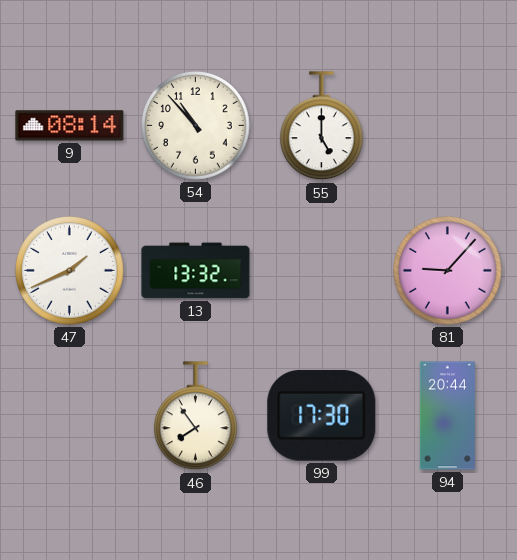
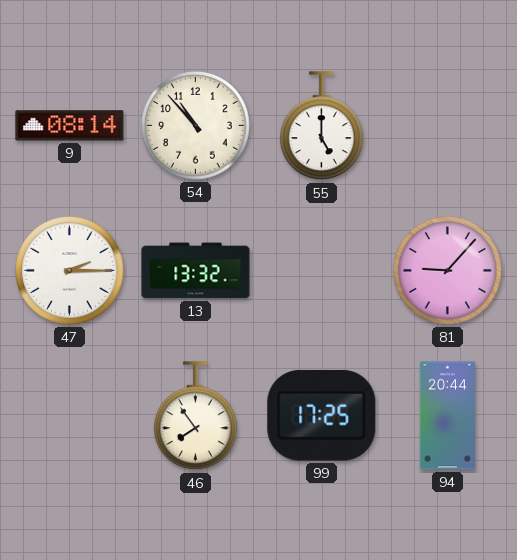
47: 1:41 -> 2:15 (70, 271)
99: 17:30 -> 17:25 (322, 416)
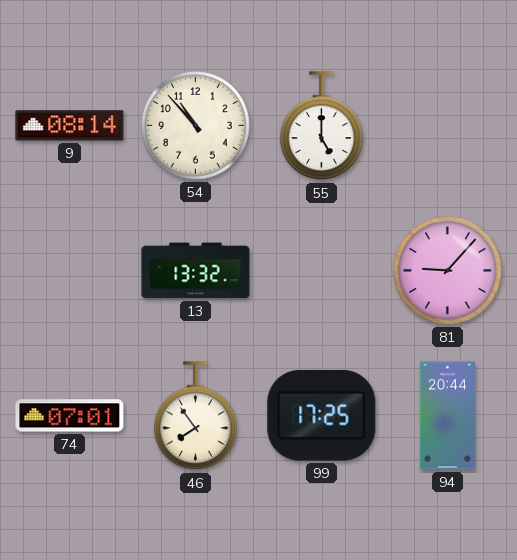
47: 2:15 -> none (70, 271)
74: none -> 07:01 (70, 416)
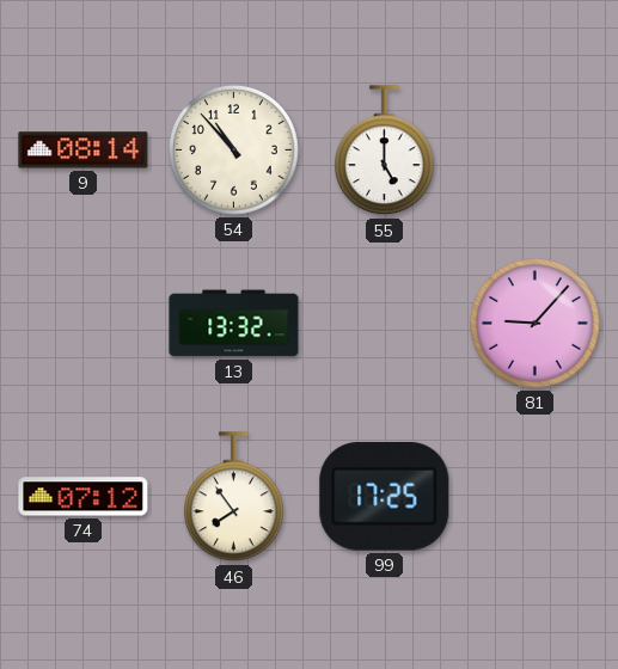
74: 07:01 -> 07:12 (84, 497)
94: 20:44 -> none (447, 416)
